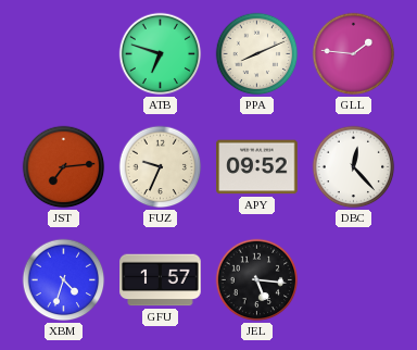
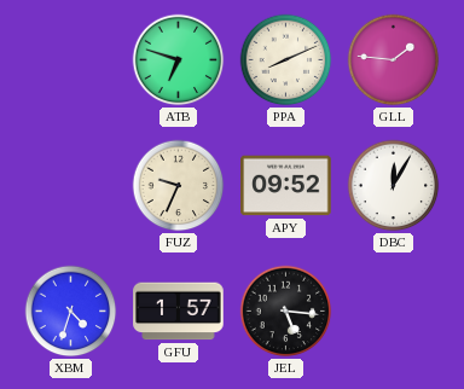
JST: 7:14 -> none (64, 167)
DBC: 12:23 -> 12:05 (394, 186)
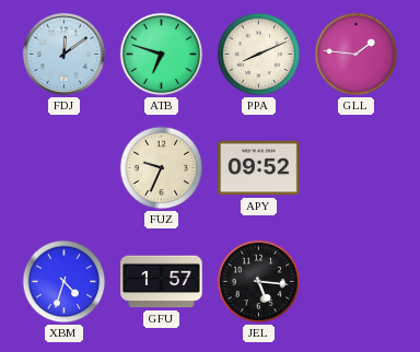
FDJ: none -> 12:09 (63, 54)
DBC: 12:05 -> none (394, 186)
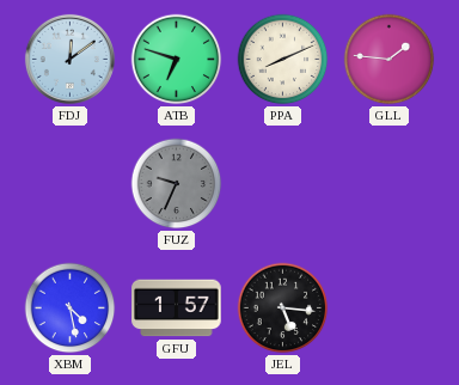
FUZ dial: cream -> grey (177, 184)
APY: 09:52 -> none (259, 168)
XBM: 4:33 -> 4:28 (71, 308)
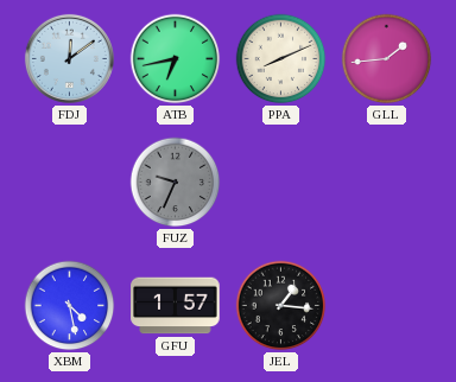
ATB: 6:48 -> 6:43 (176, 59)
GLL: 1:46 -> 1:44 (387, 59)
JEL: 5:16 -> 1:16 (281, 306)
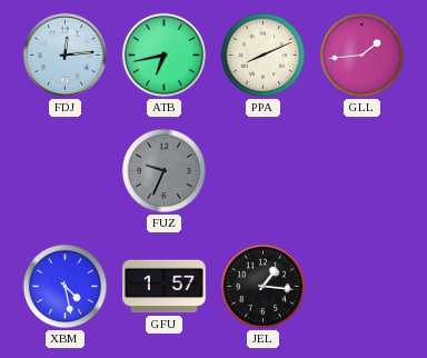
FDJ: 12:09 -> 12:14 (64, 54)
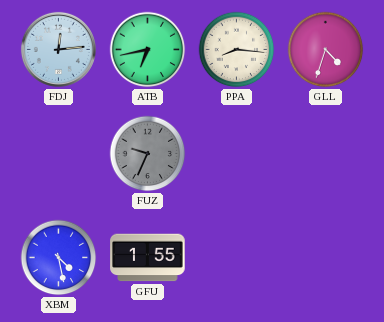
PPA: 8:11 -> 8:16 (237, 50)
GLL: 1:44 -> 4:33 (326, 50)
GFU: 1:57 -> 1:55 (148, 258)
JEL: 1:16 -> none (264, 287)
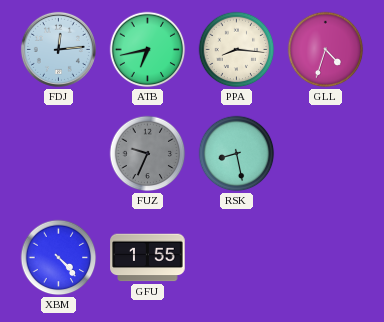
RSK: none -> 8:28 (237, 154)
XBM: 4:28 -> 4:23 (59, 258)
